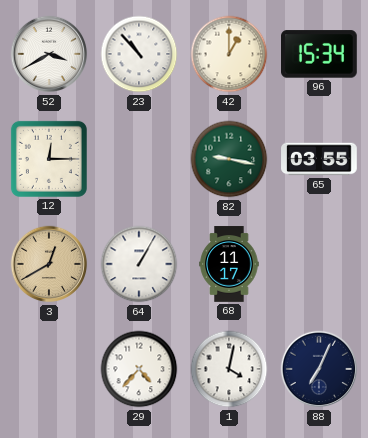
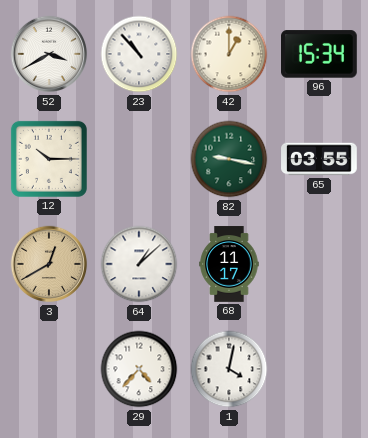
12: 12:15 -> 10:15 (49, 159)
64: 1:05 -> 1:08 (139, 264)
88: 7:04 -> none (319, 369)
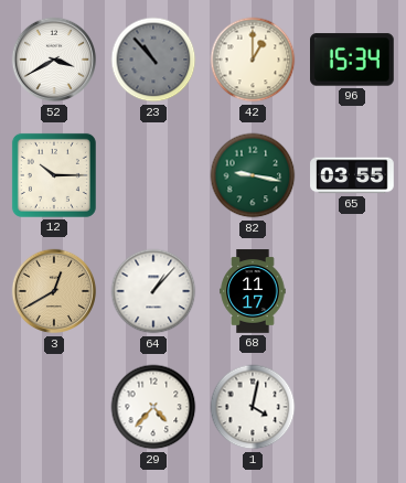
23 dial: white -> grey (153, 60)
64: 1:08 -> 1:07 (153, 291)
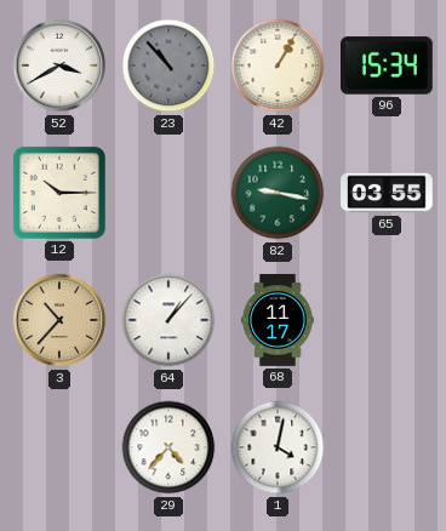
42: 1:00 -> 1:05 (278, 65)
3: 12:40 -> 10:37 (59, 320)
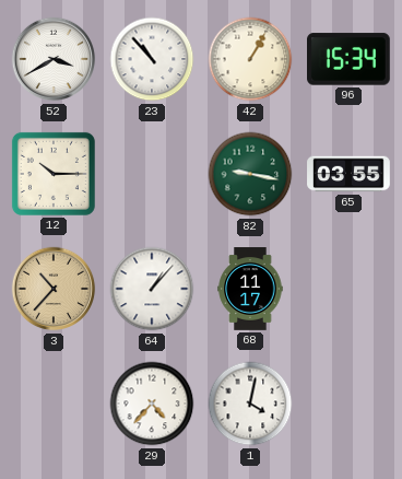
23 dial: grey -> white (152, 59)
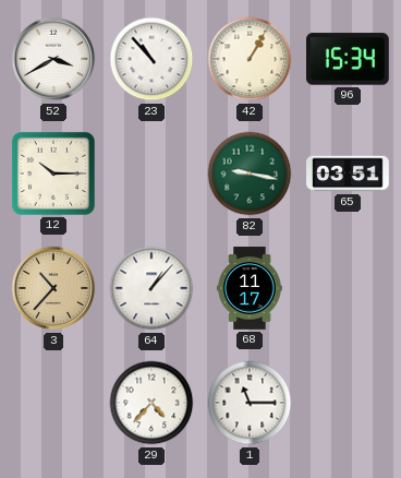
65: 03:55 -> 03:51 (348, 174)
1: 4:02 -> 11:15 (250, 403)
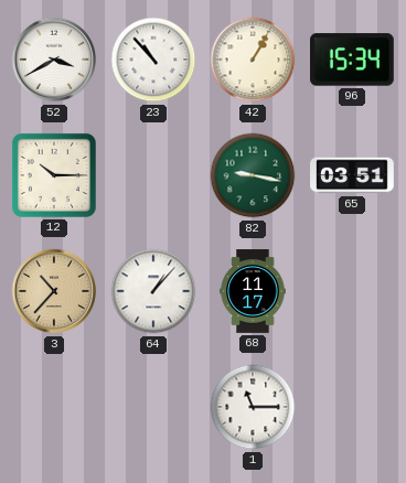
29: 4:37 -> none (151, 403)
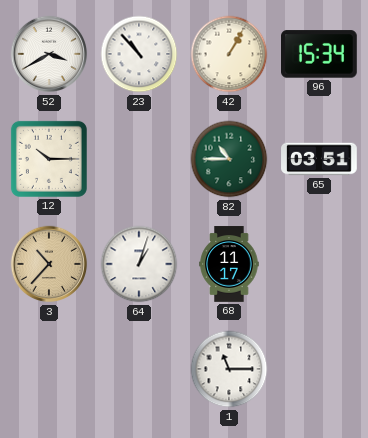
82: 9:17 -> 10:45 (229, 159)
64: 1:07 -> 1:03 (139, 264)
